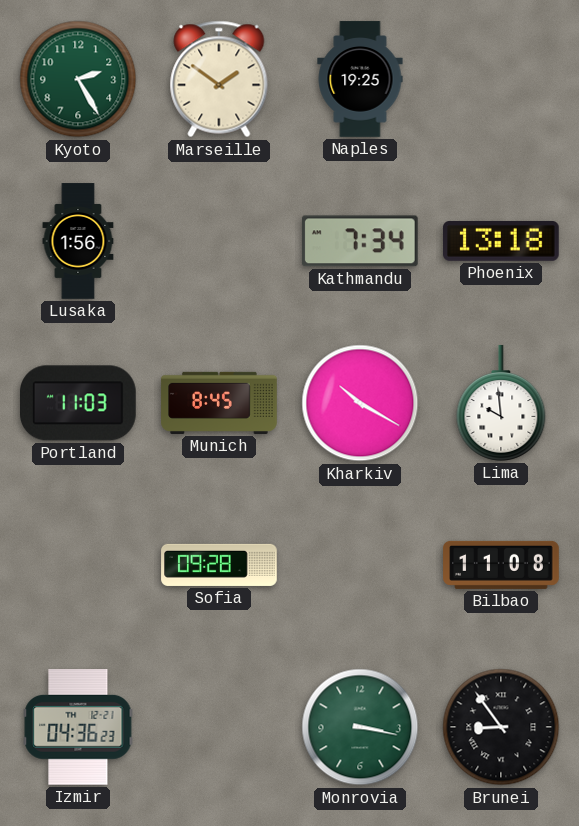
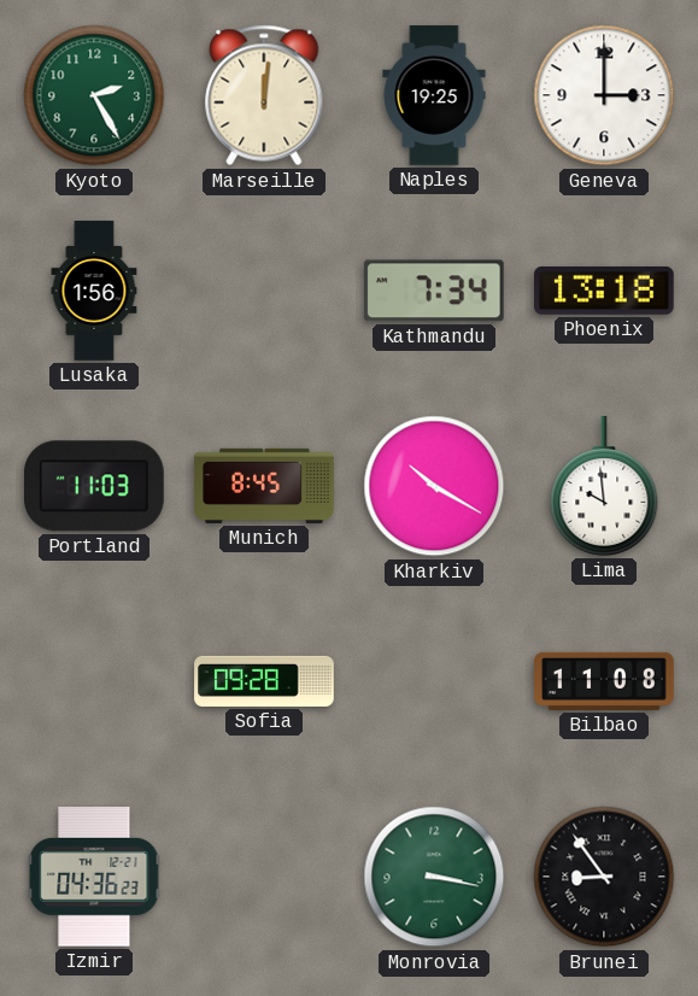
Marseille: 1:51 -> 12:01 (264, 95)
Geneva: none -> 3:00 (604, 95)
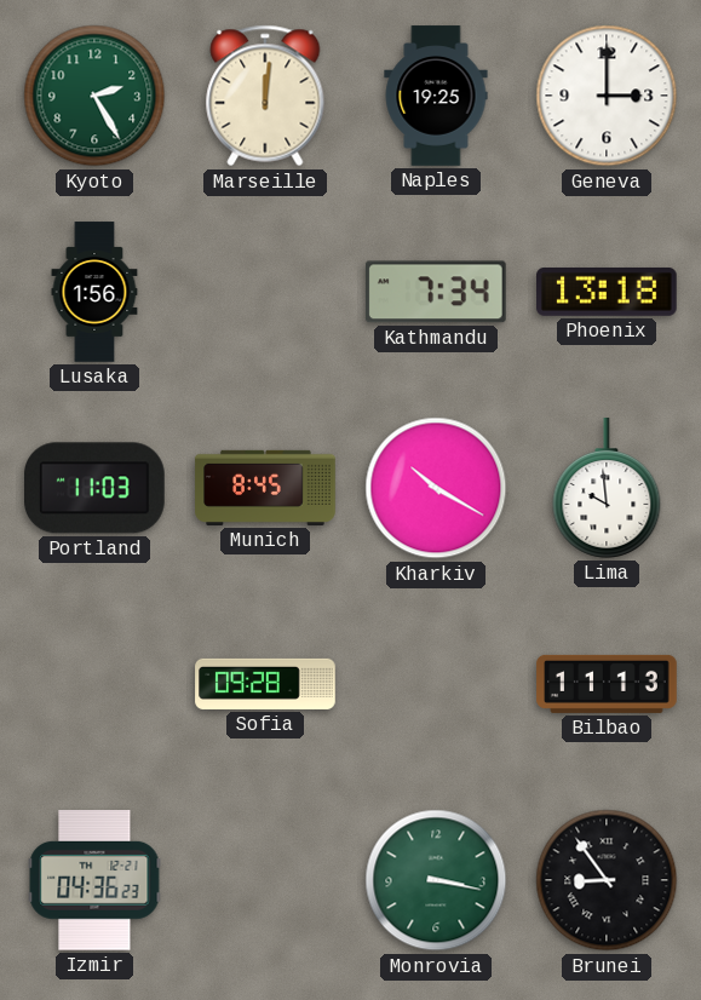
Bilbao: 11:08 -> 11:13 (607, 684)
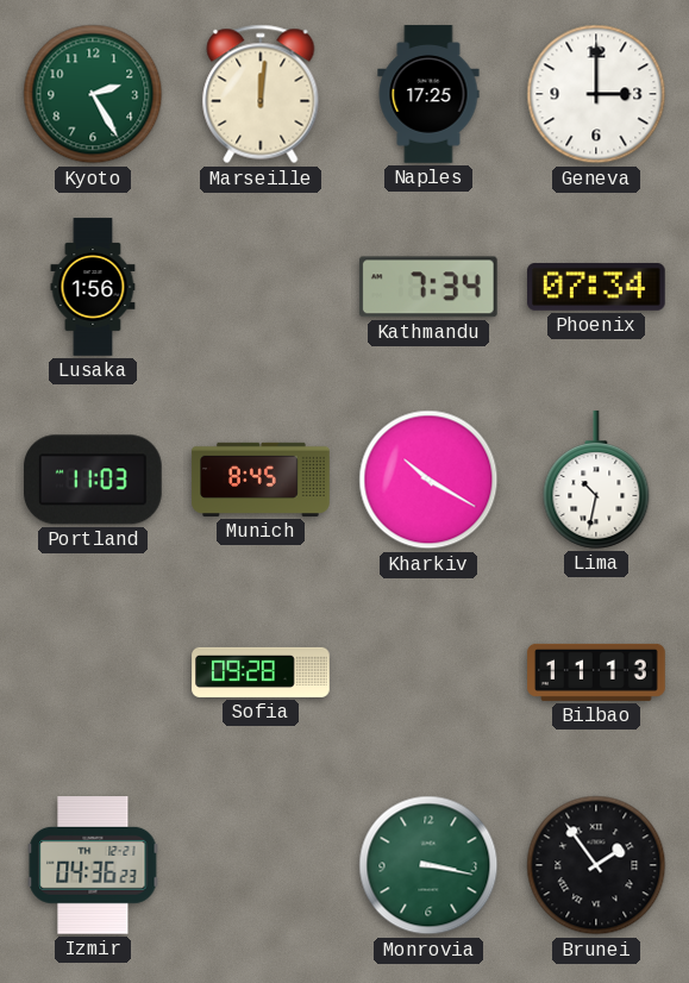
Naples: 19:25 -> 17:25 (428, 94)
Phoenix: 13:18 -> 07:34 (597, 287)
Lima: 9:59 -> 10:32 (596, 480)
Brunei: 8:54 -> 1:54 (596, 865)
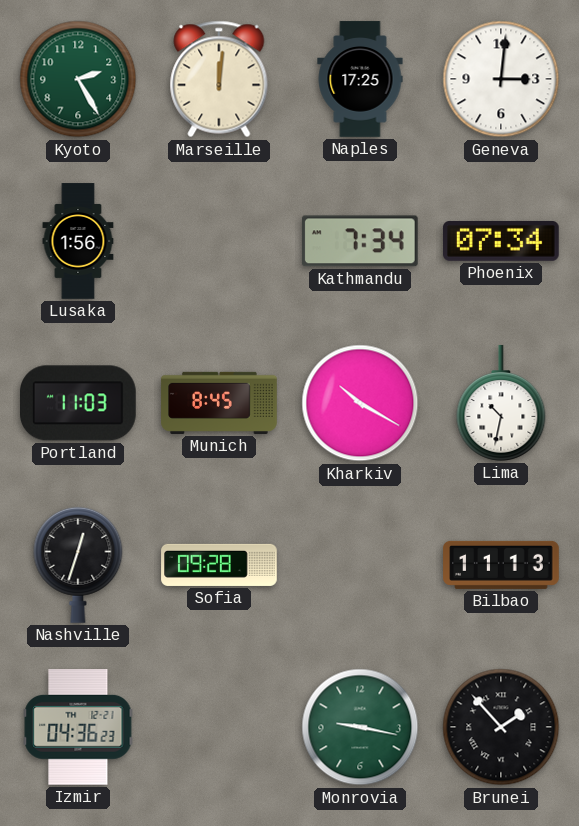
Geneva: 3:00 -> 3:01 (501, 79)
Nashville: none -> 12:33 (78, 565)
Monrovia: 3:17 -> 9:17 (360, 727)
Brunei: 1:54 -> 1:53 (501, 727)
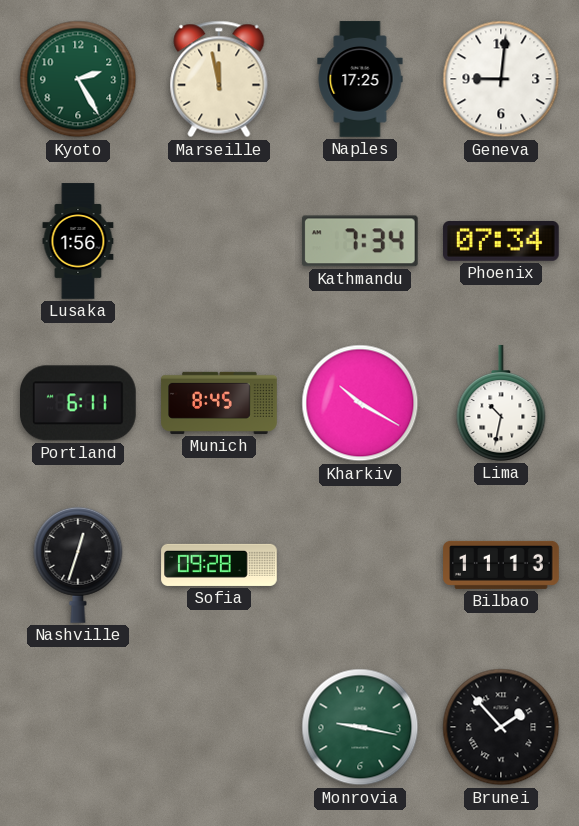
Marseille: 12:01 -> 11:58 (219, 79)
Geneva: 3:01 -> 9:01 (501, 79)
Portland: 11:03 -> 6:11 (79, 403)
Izmir: 04:36 -> none (78, 728)
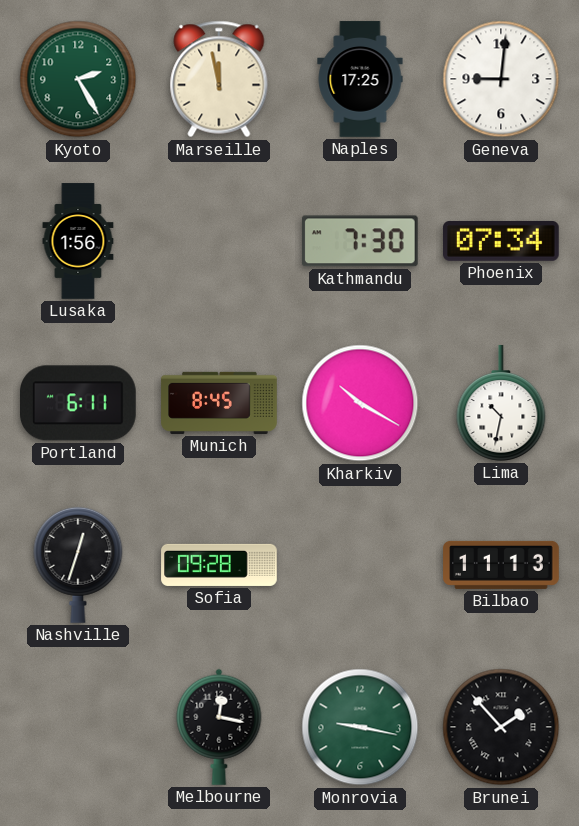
Kathmandu: 7:34 -> 7:30 (360, 241)
Melbourne: none -> 12:17 (219, 727)
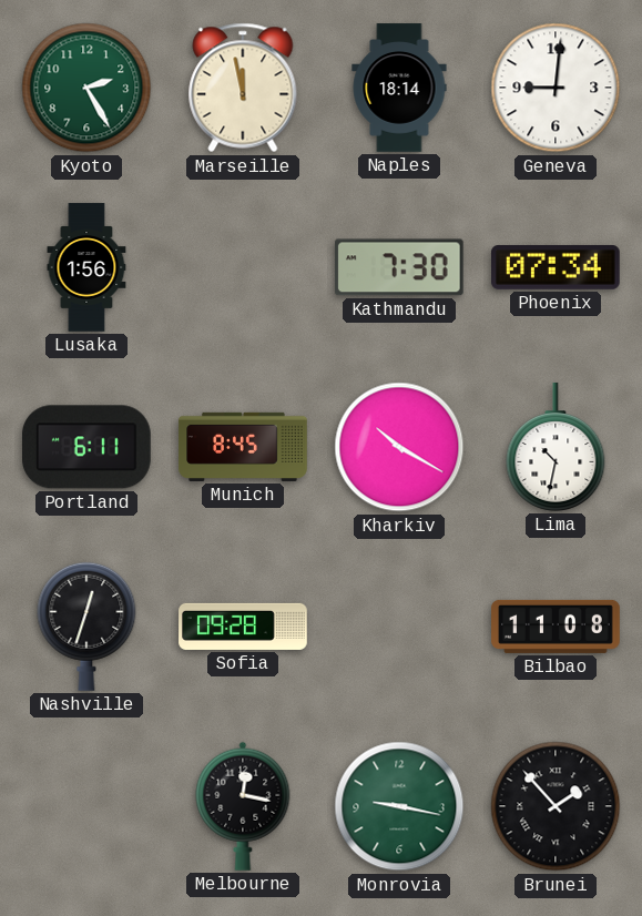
Naples: 17:25 -> 18:14 (399, 88)
Bilbao: 11:13 -> 11:08 (556, 627)
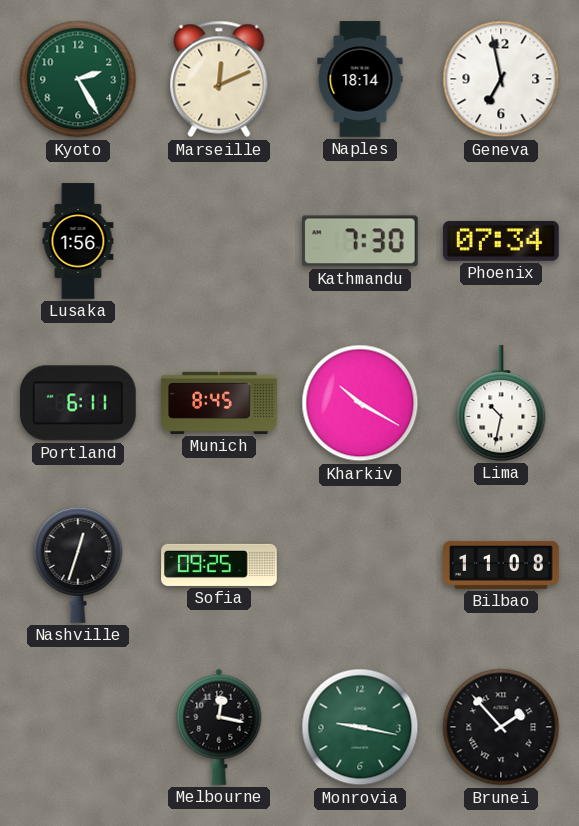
Marseille: 11:58 -> 12:11 (219, 79)
Geneva: 9:01 -> 6:58 (501, 79)
Sofia: 09:28 -> 09:25 (219, 565)
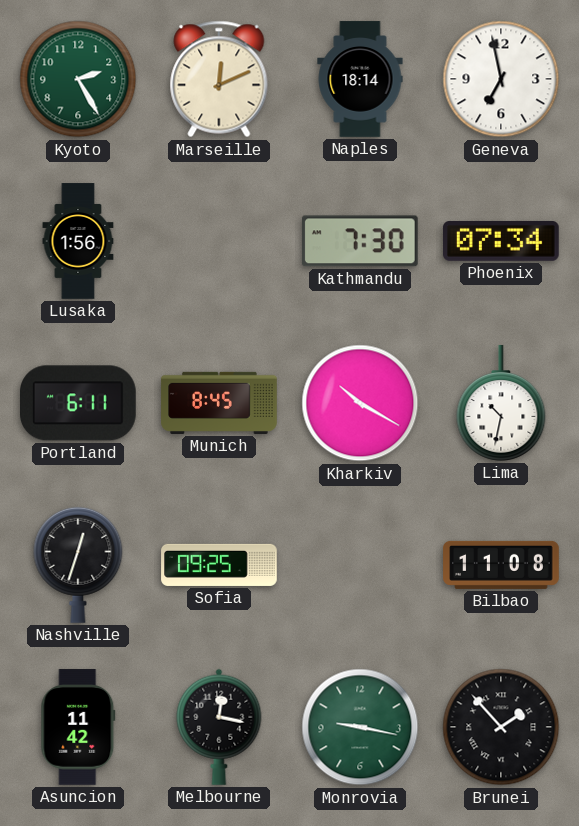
Asuncion: none -> 11:42 (78, 727)
